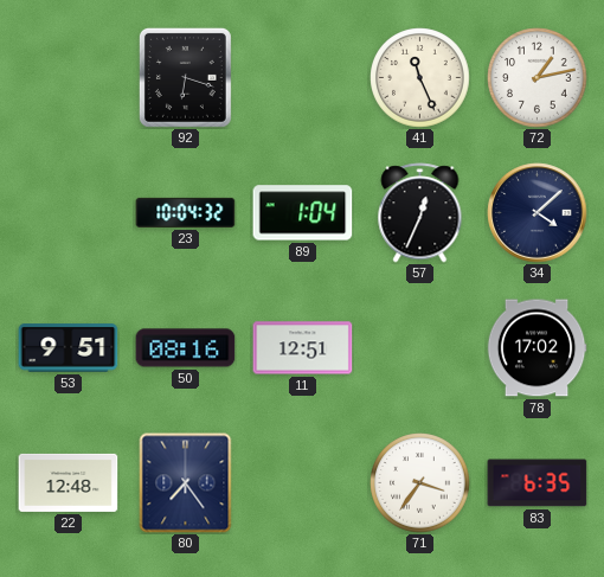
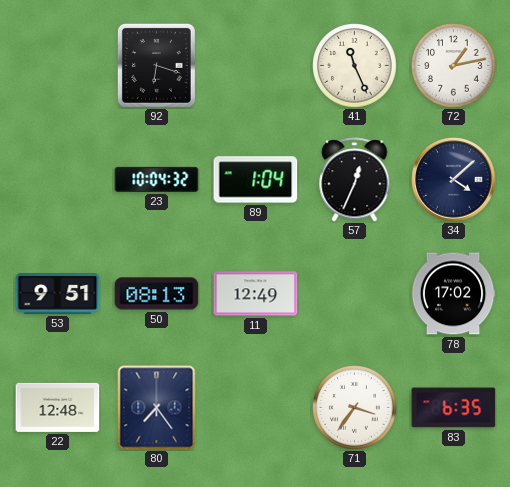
50: 08:16 -> 08:13 (157, 294)
11: 12:51 -> 12:49 (256, 294)
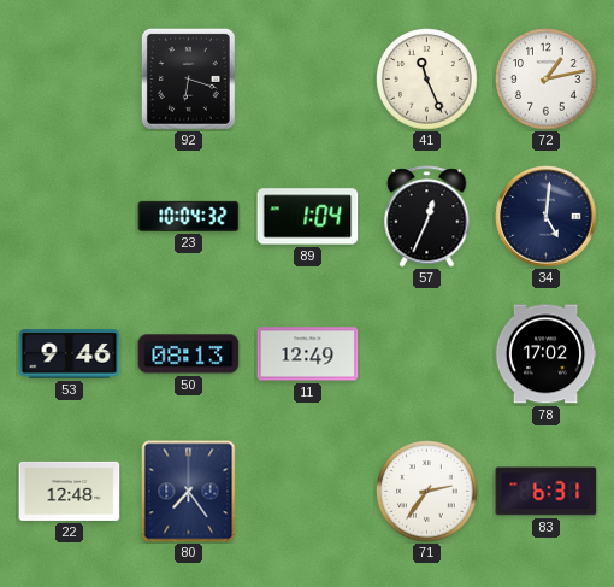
34: 4:08 -> 5:01 (547, 217)
53: 9:51 -> 9:46 (70, 354)
71: 3:36 -> 2:36 (427, 492)
83: 6:35 -> 6:31 (547, 492)
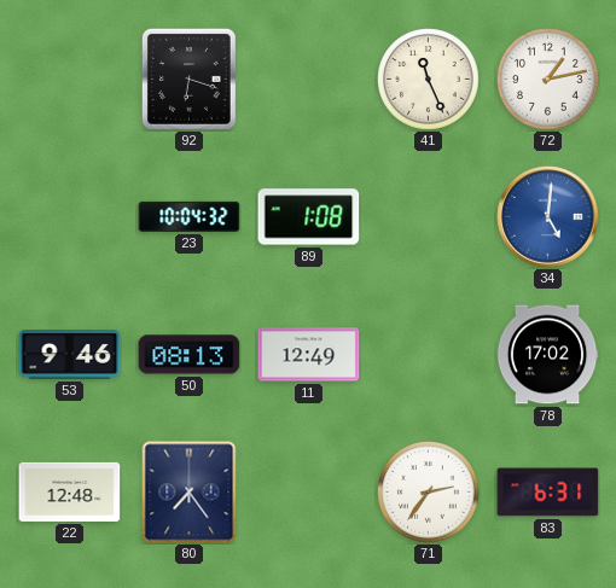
89: 1:04 -> 1:08 (309, 217)
57: 12:34 -> none (427, 217)
34 dial: navy -> blue (548, 217)
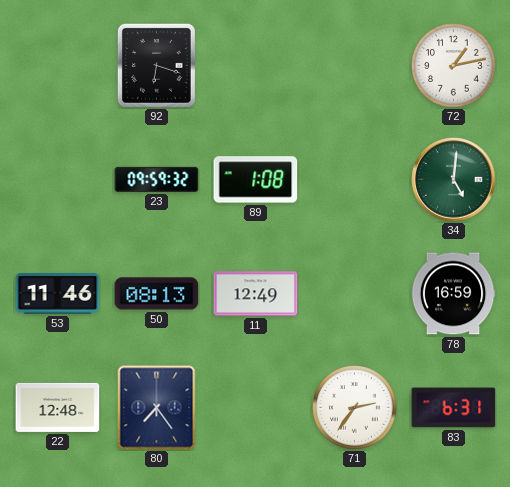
41: 11:26 -> none (429, 80)
23: 10:04 -> 09:59 (157, 179)
34 dial: blue -> green (454, 180)
53: 9:46 -> 11:46 (58, 294)
78: 17:02 -> 16:59 (453, 294)
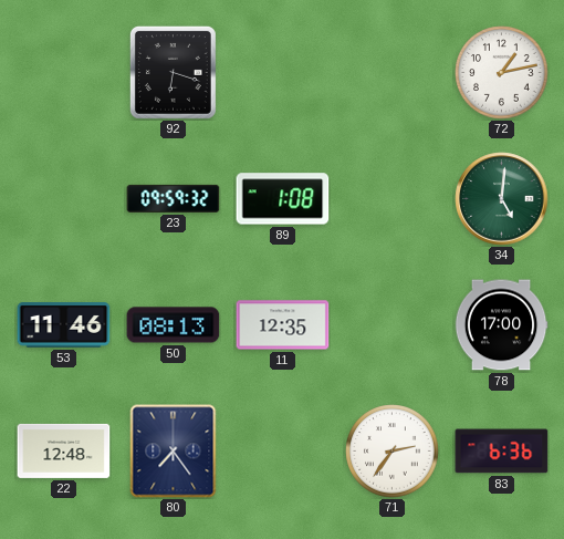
11: 12:49 -> 12:35 (283, 325)
78: 16:59 -> 17:00 (501, 325)
83: 6:31 -> 6:36 (502, 452)
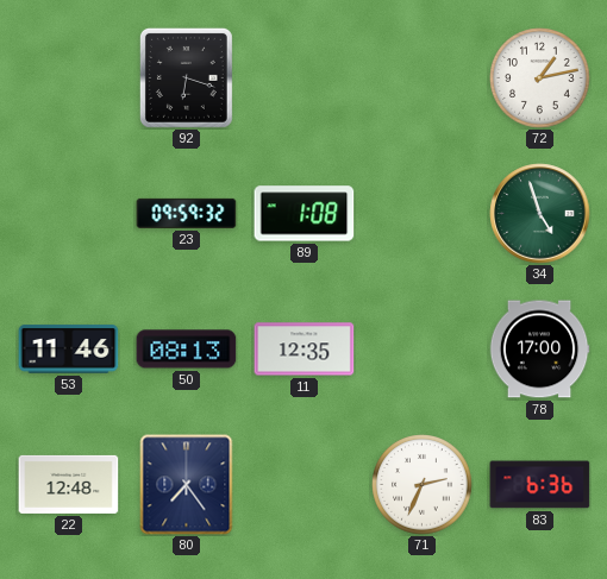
34: 5:01 -> 4:57 (540, 214)
71: 2:36 -> 2:34 (423, 485)
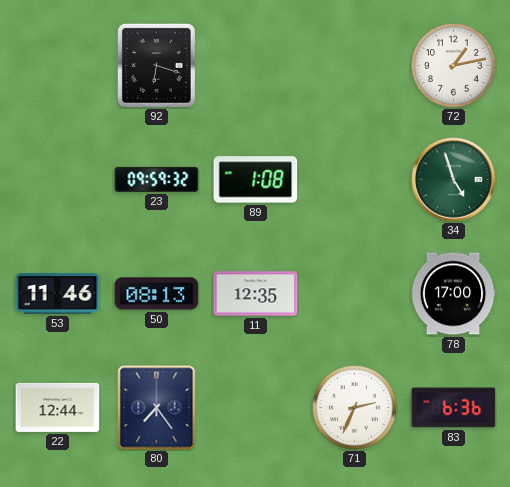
22: 12:48 -> 12:44 (58, 407)
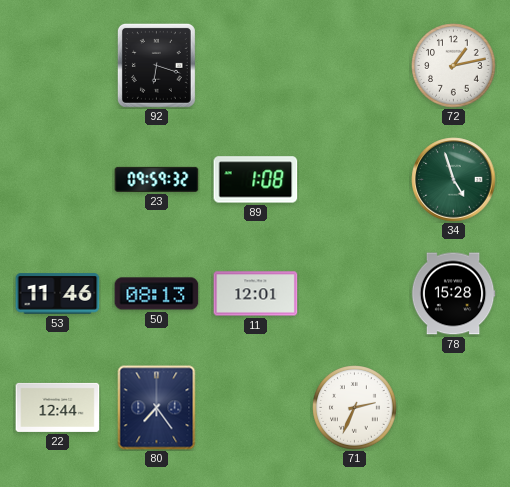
11: 12:35 -> 12:01 (256, 294)
78: 17:00 -> 15:28 (453, 294)
83: 6:36 -> none (454, 408)
